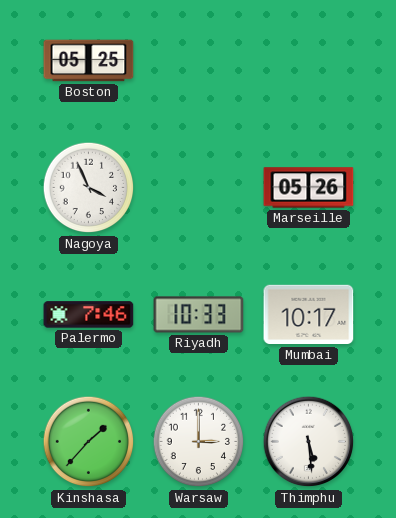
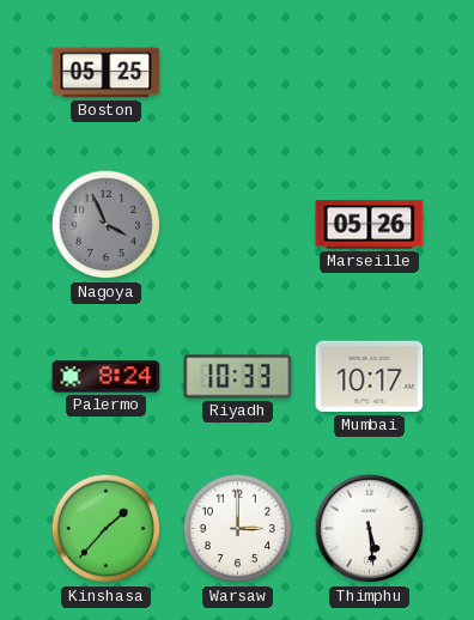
Nagoya dial: white -> grey (107, 225)
Palermo: 7:46 -> 8:24 (107, 377)
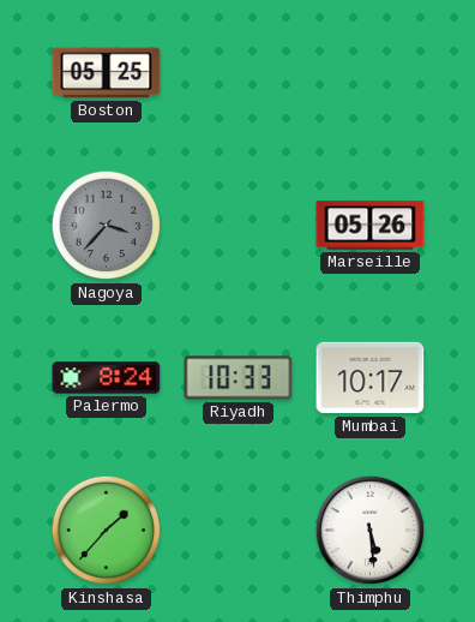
Nagoya: 3:56 -> 3:37 (107, 226)
Warsaw: 3:00 -> none (238, 529)
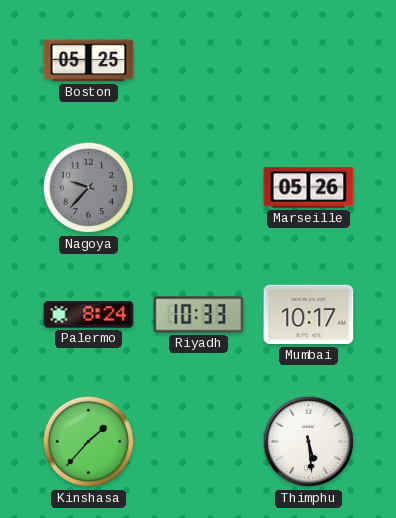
Nagoya: 3:37 -> 9:37 (89, 188)
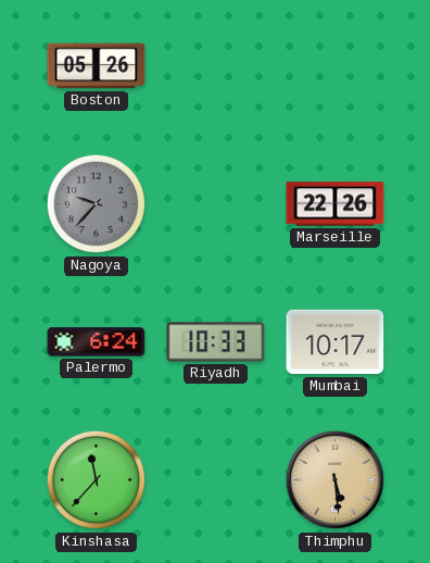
Boston: 05:25 -> 05:26 (97, 66)
Marseille: 05:26 -> 22:26 (336, 204)
Palermo: 8:24 -> 6:24 (97, 342)
Kinshasa: 1:37 -> 11:37 (97, 480)
Thimphu dial: white -> champagne (336, 480)
